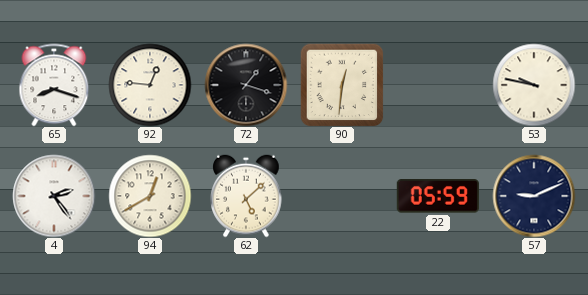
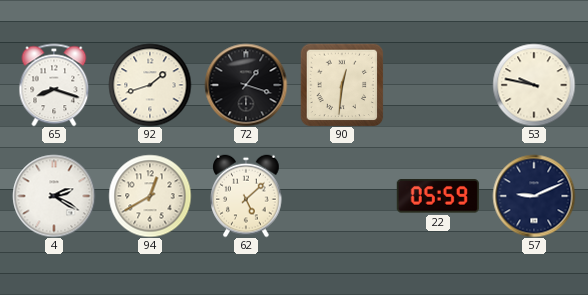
92: 12:46 -> 1:42 (150, 85)
4: 2:24 -> 2:20 (54, 196)
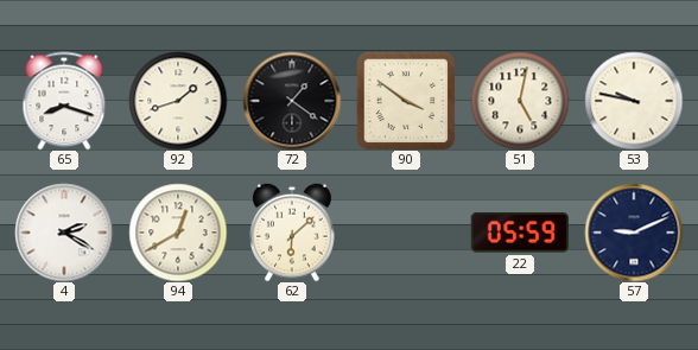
72: 1:18 -> 1:21 (292, 101)
90: 12:31 -> 3:51 (406, 101)
51: none -> 5:02 (520, 101)
62: 5:08 -> 6:08 (292, 233)
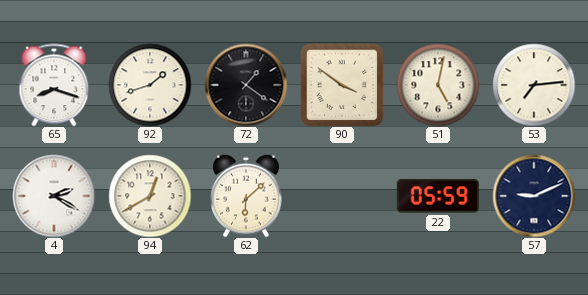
53: 9:47 -> 7:14 (534, 85)
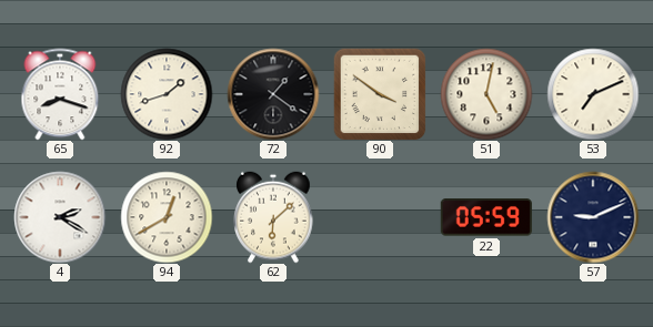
53: 7:14 -> 7:11 (593, 94)
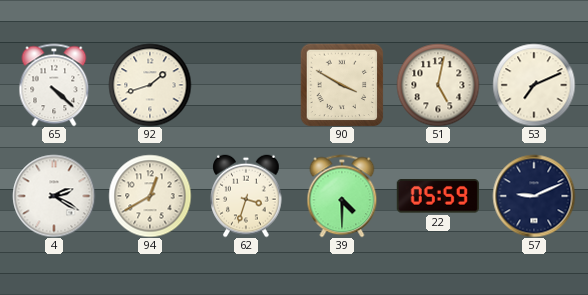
65: 8:18 -> 4:22 (54, 85)
72: 1:21 -> none (273, 94)
90: 3:51 -> 3:50 (342, 85)
62: 6:08 -> 3:33 (246, 196)
39: none -> 4:30 (342, 196)
